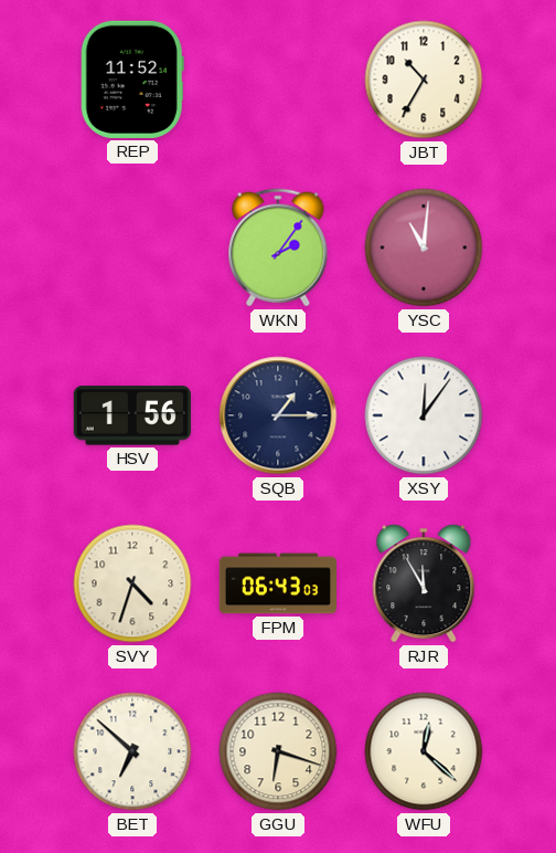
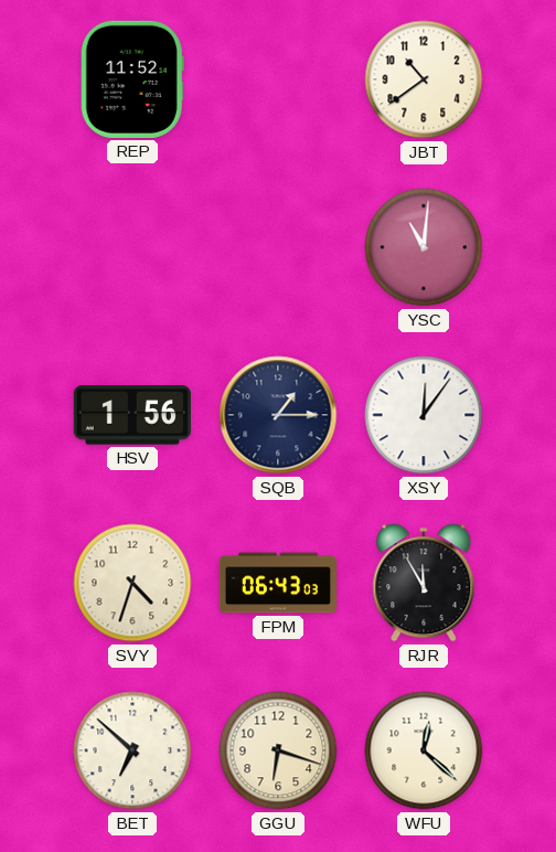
JBT: 10:35 -> 10:39 (424, 79)
WKN: 2:06 -> none (278, 248)
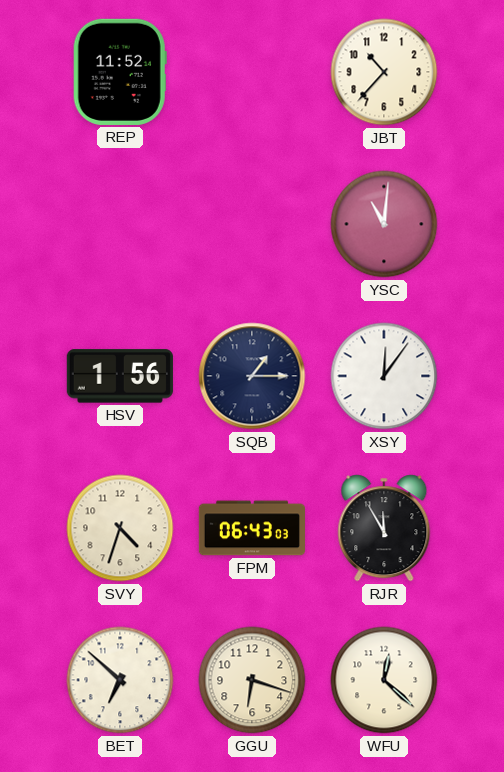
JBT: 10:39 -> 10:37 (384, 72)
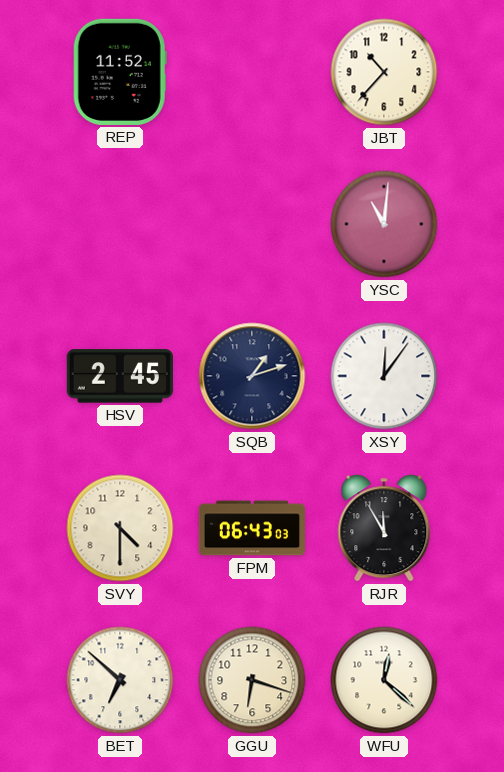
HSV: 1:56 -> 2:45 (120, 376)
SQB: 1:15 -> 1:12 (252, 376)
SVY: 4:33 -> 4:30 (120, 528)
